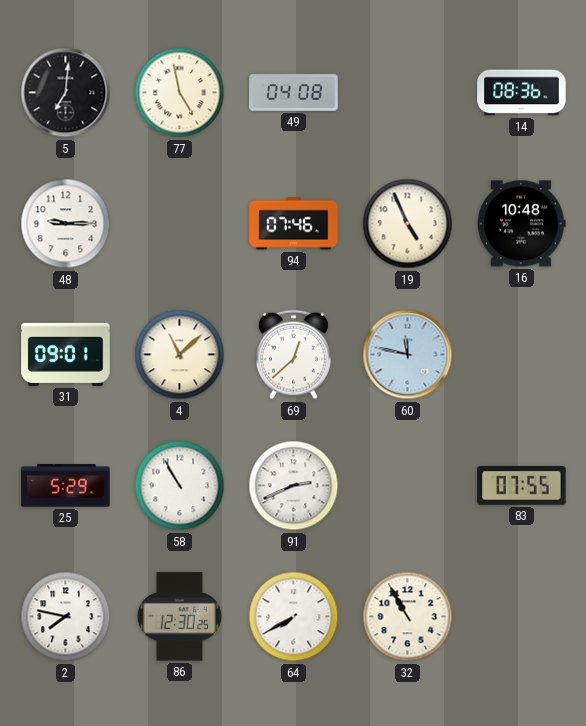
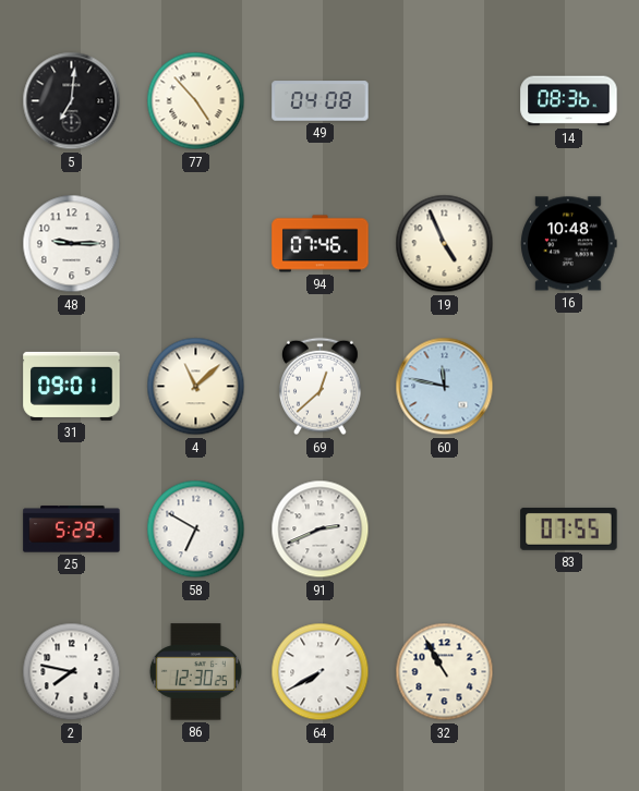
77: 4:58 -> 4:53 (196, 101)
58: 10:55 -> 6:50 (196, 530)
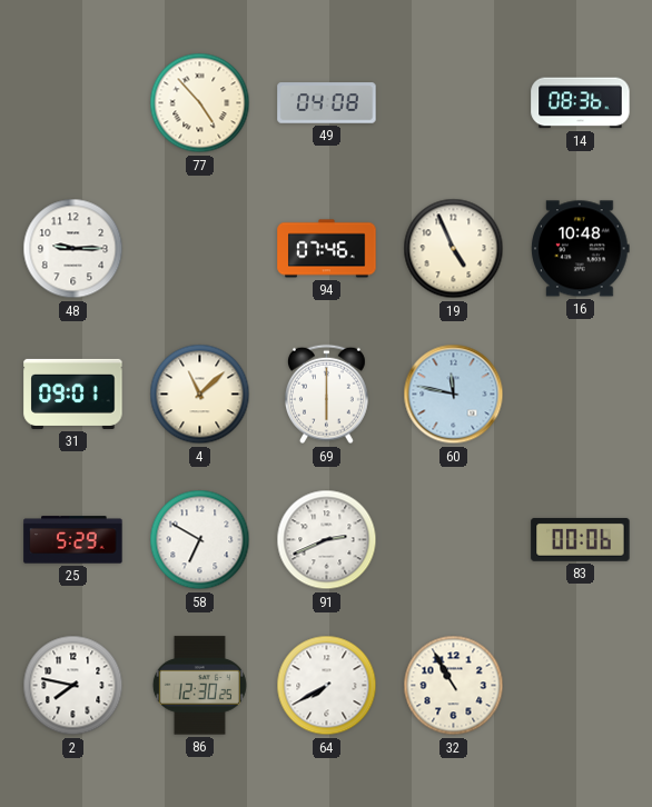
5: 7:01 -> none (72, 101)
69: 12:38 -> 6:00 (326, 395)
83: 07:55 -> 00:06 (581, 540)
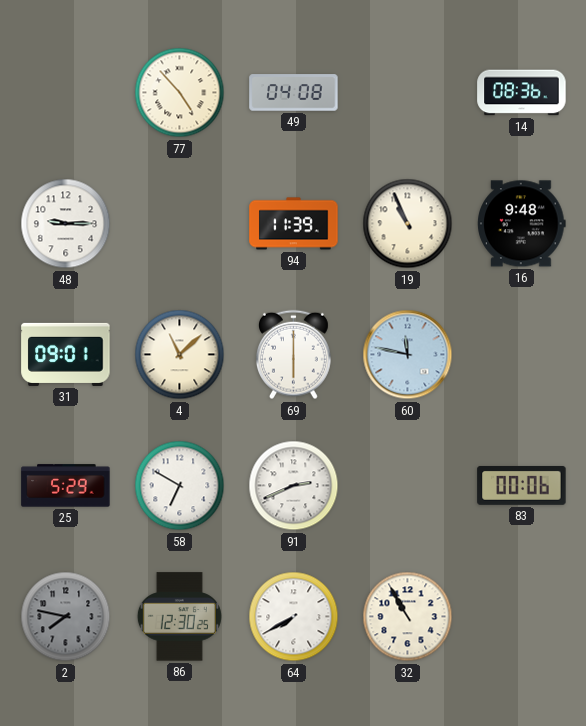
94: 07:46 -> 11:39 (294, 224)
19: 4:56 -> 10:56 (408, 224)
16: 10:48 -> 9:48 (522, 224)
2 dial: white -> grey (66, 617)
